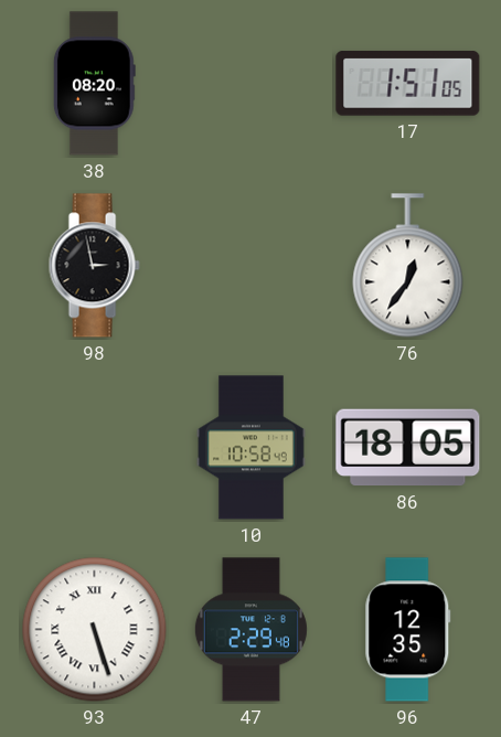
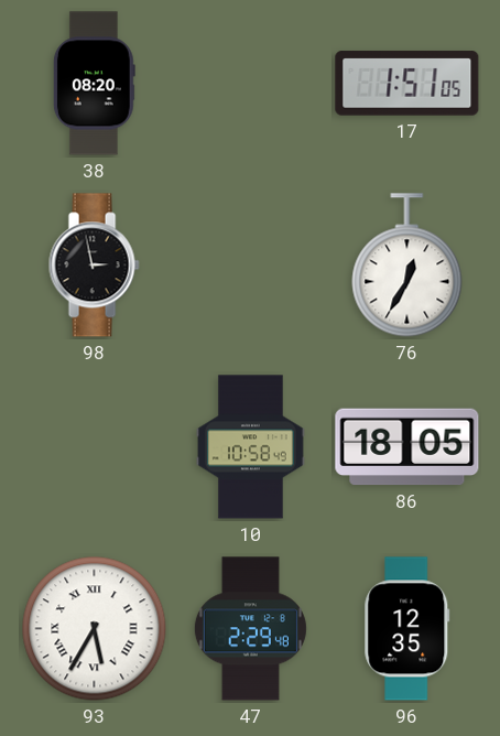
76: 12:36 -> 12:35 (407, 266)
93: 5:27 -> 5:35 (95, 629)
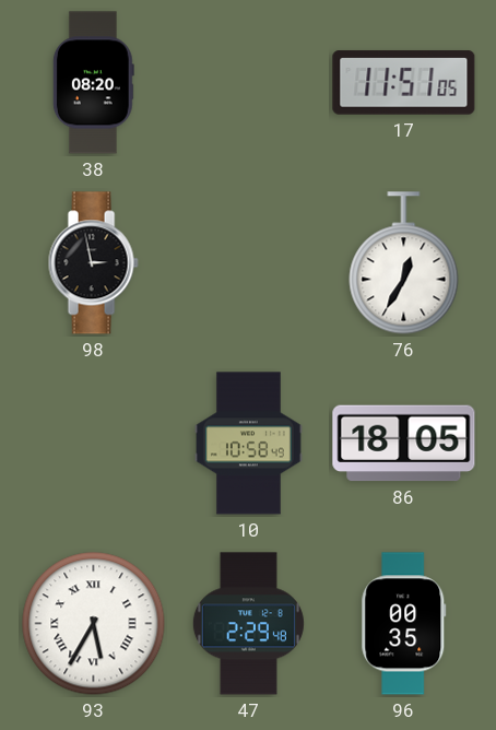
17: 1:51 -> 11:51 (404, 83)
96: 12:35 -> 00:35 (404, 624)
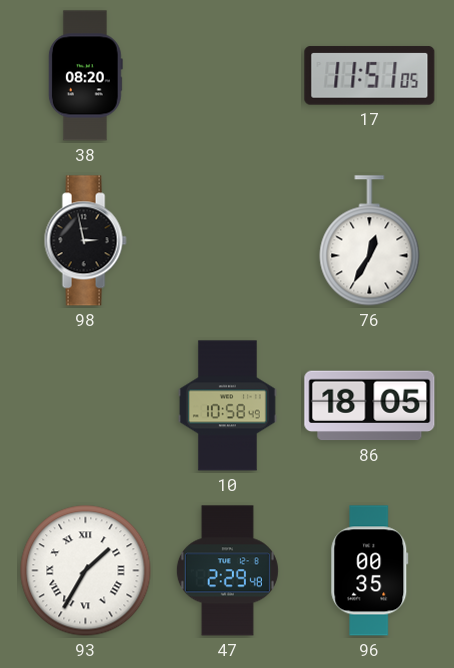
93: 5:35 -> 1:35 (86, 571)
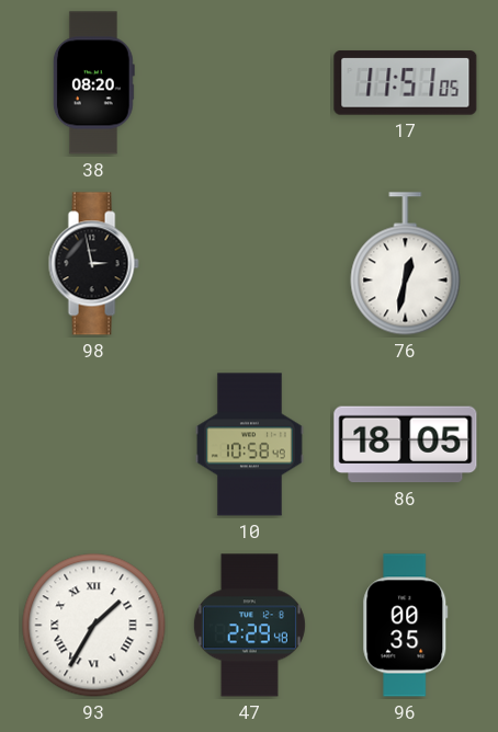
76: 12:35 -> 12:32 (406, 264)
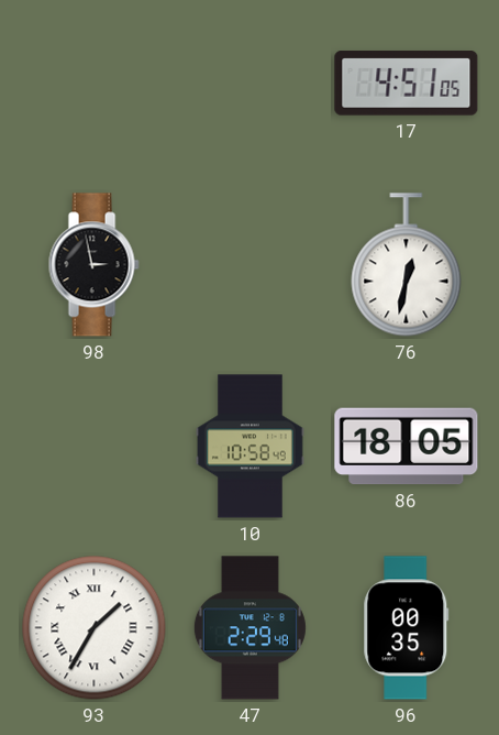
38: 08:20 -> none (93, 83)
17: 11:51 -> 4:51 (407, 84)
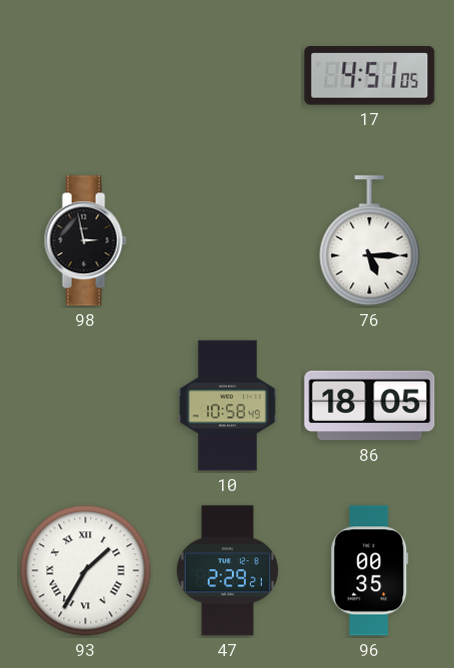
76: 12:32 -> 5:15 (370, 241)
47: 2:29:48 -> 2:29:21 (227, 571)
